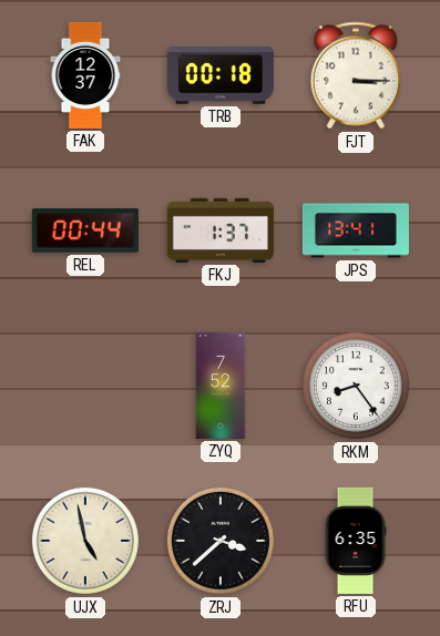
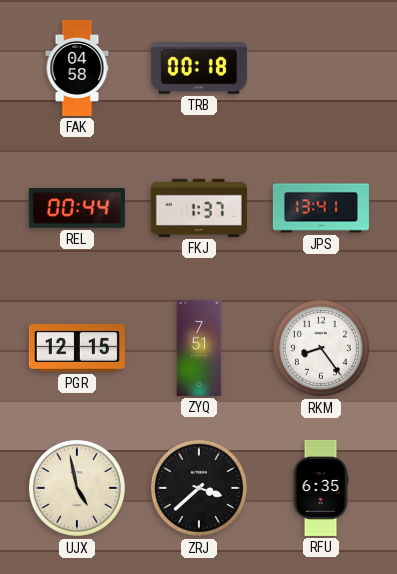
FAK: 12:37 -> 04:58 (77, 68)
FJT: 3:15 -> none (356, 75)
PGR: none -> 12:15 (77, 349)
ZYQ: 7:52 -> 7:51 (199, 348)
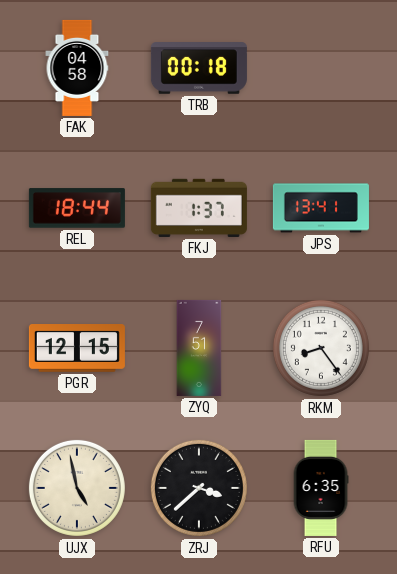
REL: 00:44 -> 18:44 (77, 208)
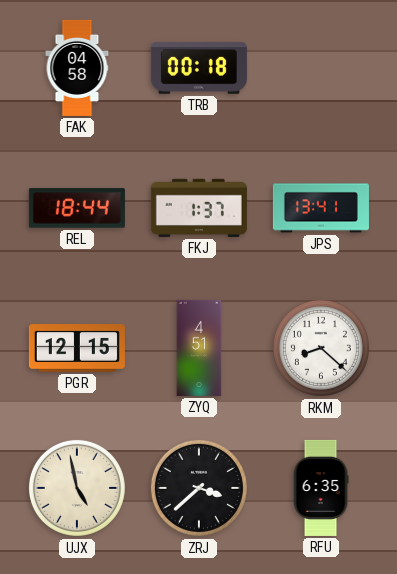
ZYQ: 7:51 -> 4:51 (199, 348)
RKM: 8:24 -> 8:22 (321, 348)
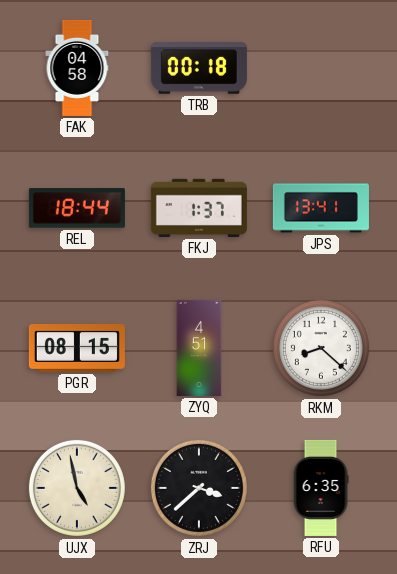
PGR: 12:15 -> 08:15 (77, 349)
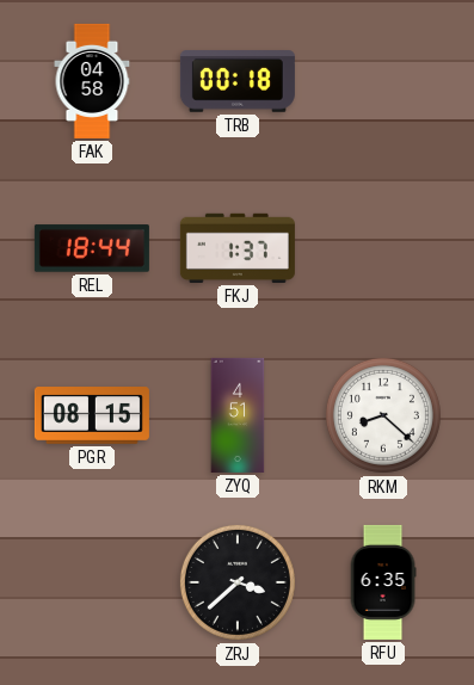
JPS: 13:41 -> none (321, 208)
UJX: 4:58 -> none (77, 488)
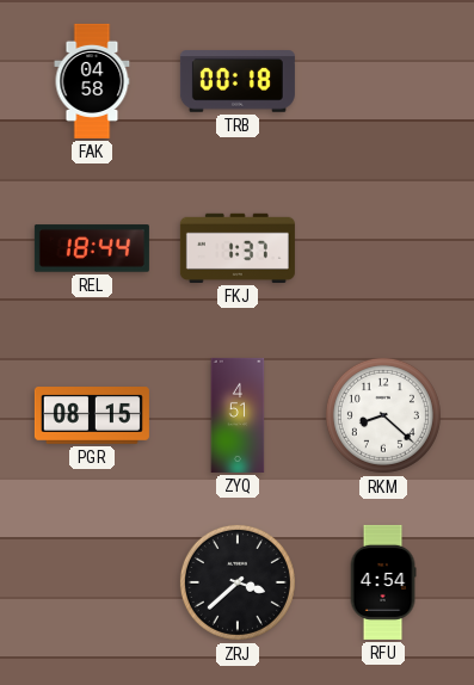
RFU: 6:35 -> 4:54 (383, 582)
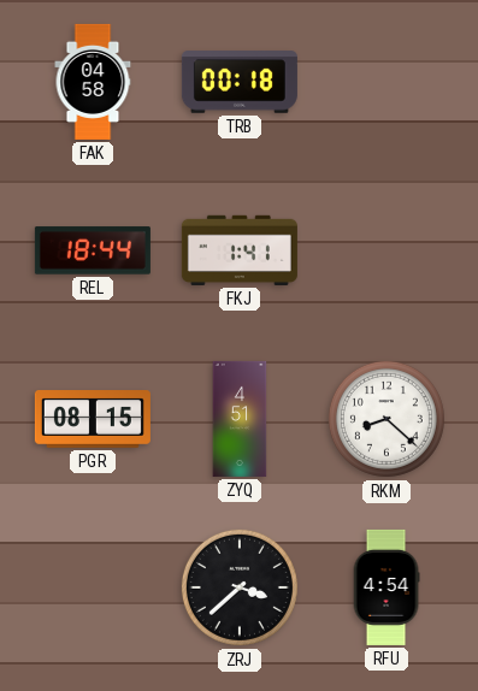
FKJ: 1:37 -> 1:41 (240, 250)
